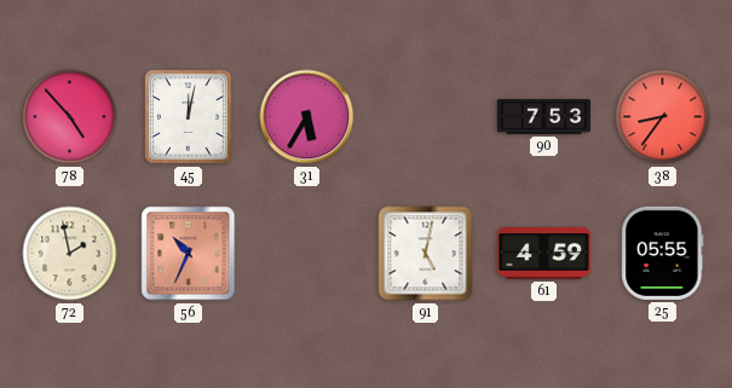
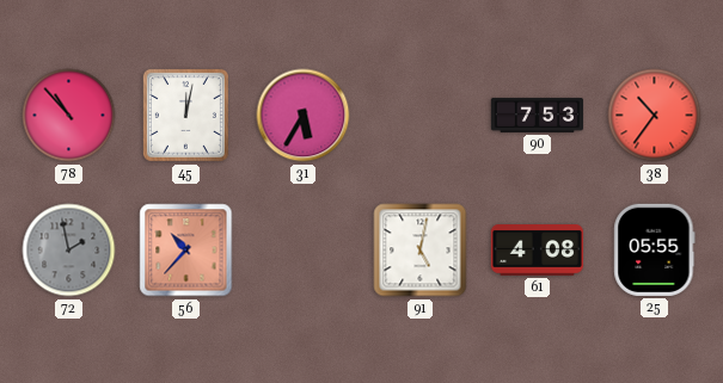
78: 4:53 -> 10:53 (69, 116)
38: 8:36 -> 10:36 (655, 116)
72 dial: cream -> grey (69, 251)
56: 10:34 -> 10:37 (186, 251)
61: 4:59 -> 4:08 (537, 251)
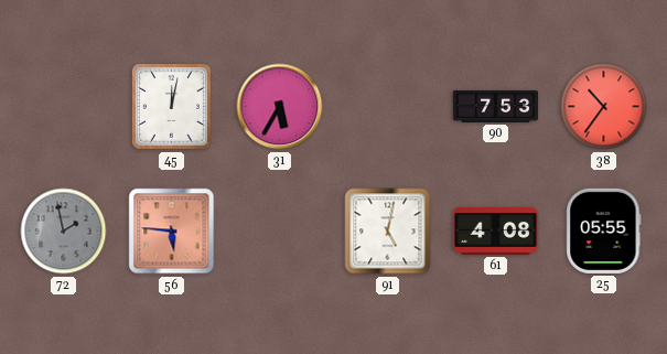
78: 10:53 -> none (69, 116)
56: 10:37 -> 5:46 (172, 232)
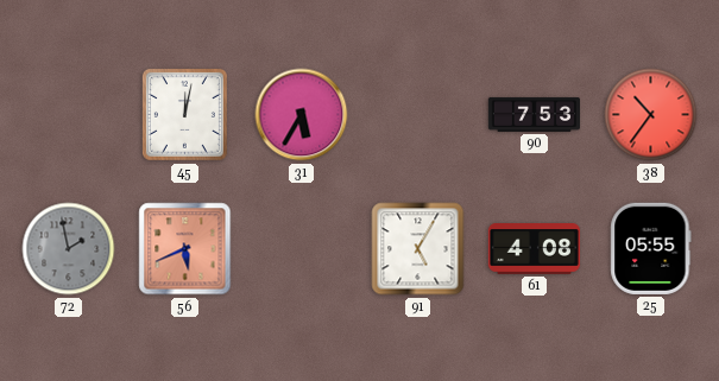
56: 5:46 -> 5:41 (185, 249)
91: 5:02 -> 5:05 (418, 249)
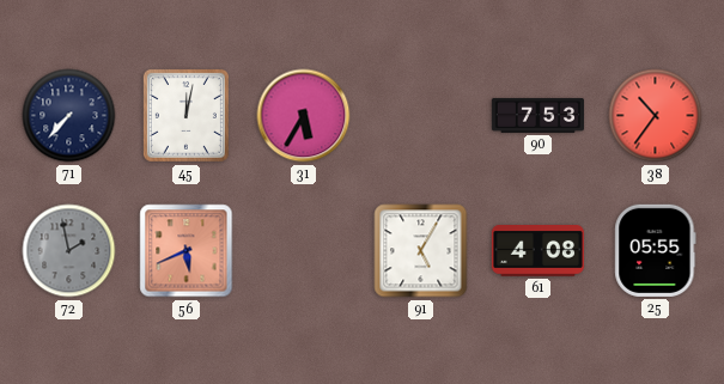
71: none -> 7:37 (69, 116)
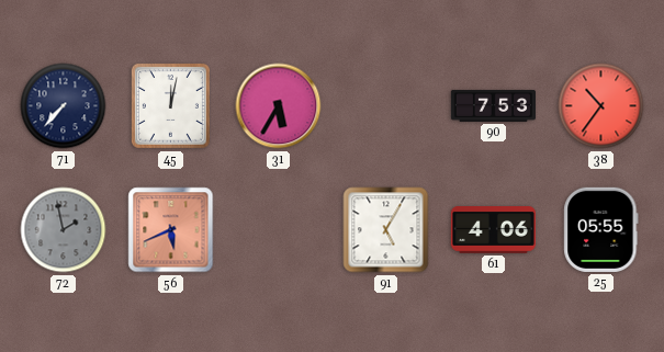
61: 4:08 -> 4:06 (493, 230)
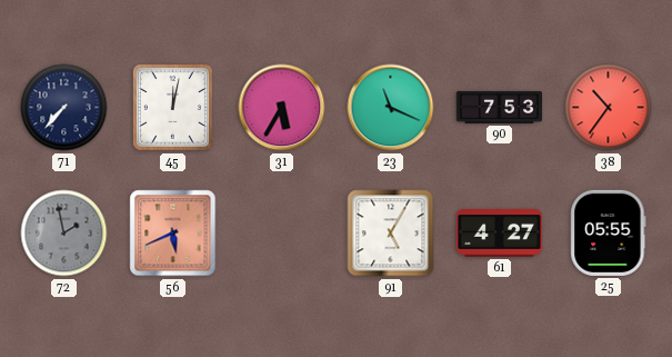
23: none -> 11:19 (391, 108)
61: 4:06 -> 4:27 (499, 234)
